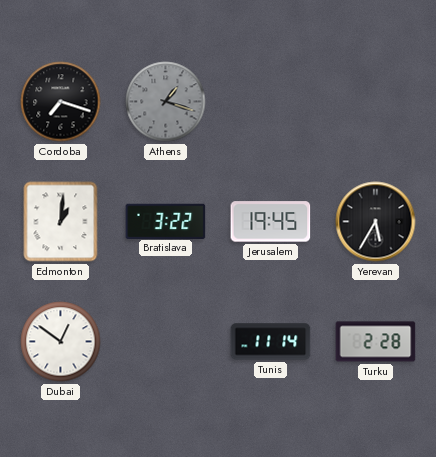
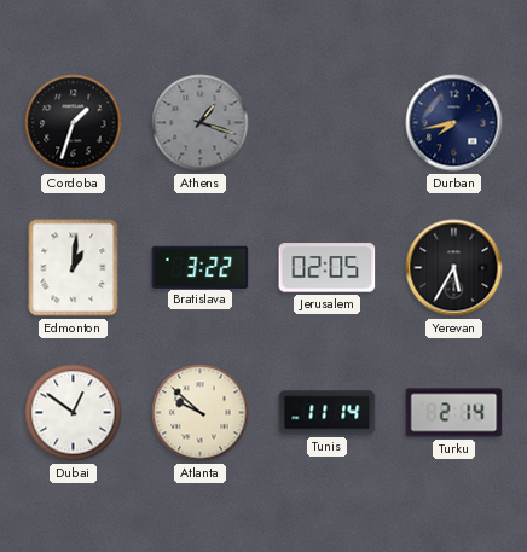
Cordoba: 7:18 -> 1:33 (74, 123)
Durban: none -> 7:43 (454, 123)
Jerusalem: 19:45 -> 02:05 (328, 268)
Atlanta: none -> 9:52 (201, 413)
Turku: 2:28 -> 2:14 (454, 413)
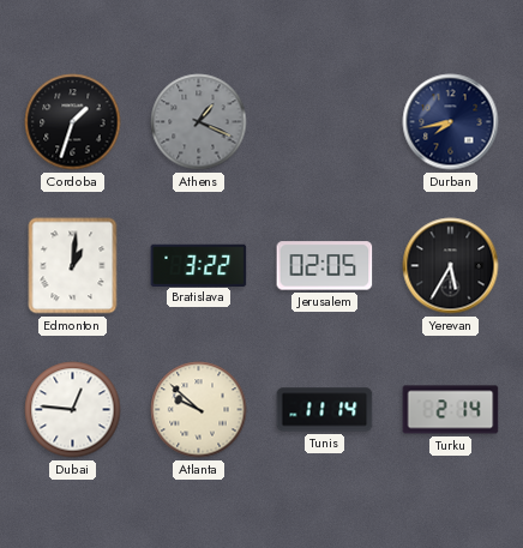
Athens: 1:18 -> 1:19 (199, 122)
Dubai: 12:51 -> 12:46 (73, 410)
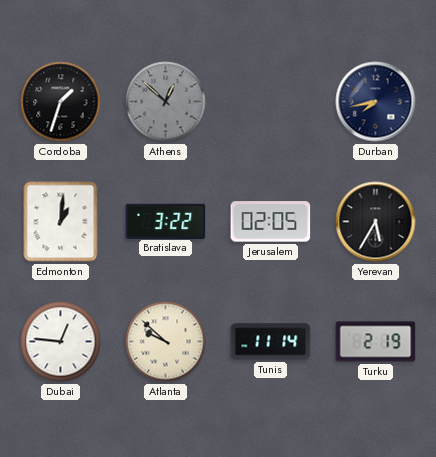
Athens: 1:19 -> 12:52 (166, 102)
Turku: 2:14 -> 2:19 (376, 342)
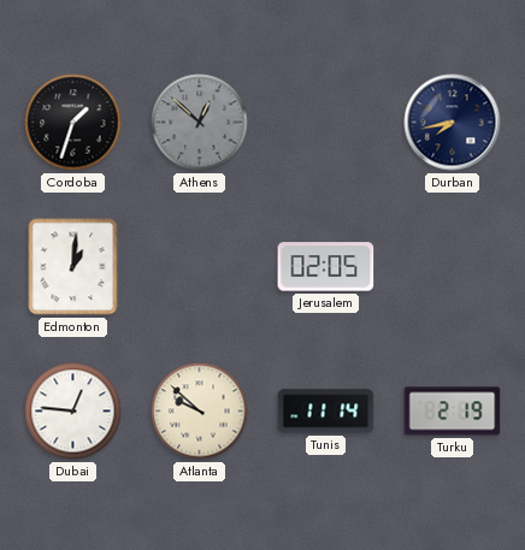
Bratislava: 3:22 -> none (166, 221)
Yerevan: 5:35 -> none (376, 222)
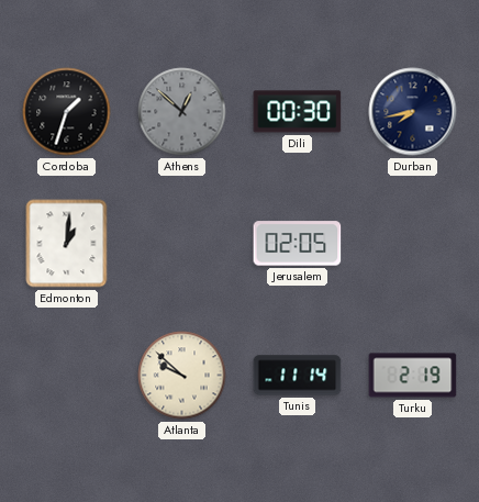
Dili: none -> 00:30 (298, 112)
Dubai: 12:46 -> none (73, 412)
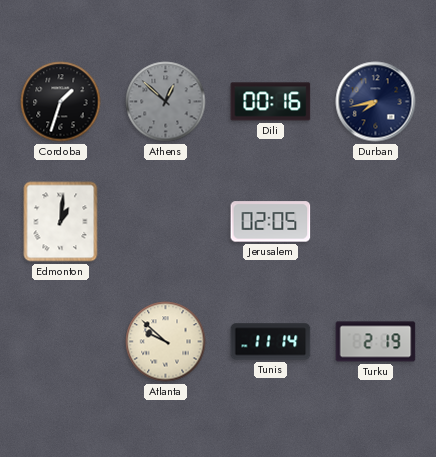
Dili: 00:30 -> 00:16 (271, 102)
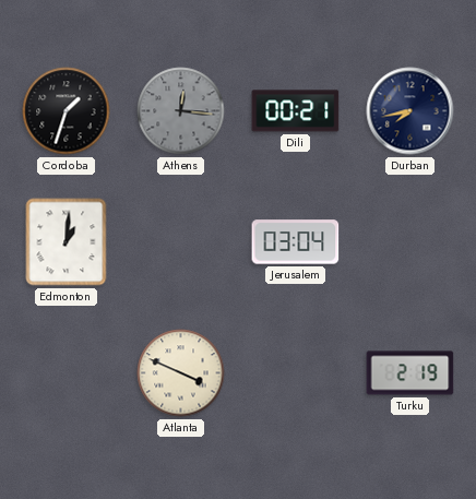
Athens: 12:52 -> 12:16 (181, 111)
Dili: 00:16 -> 00:21 (296, 111)
Jerusalem: 02:05 -> 03:04 (296, 242)
Atlanta: 9:52 -> 3:49 (181, 373)
Tunis: 11:14 -> none (271, 342)
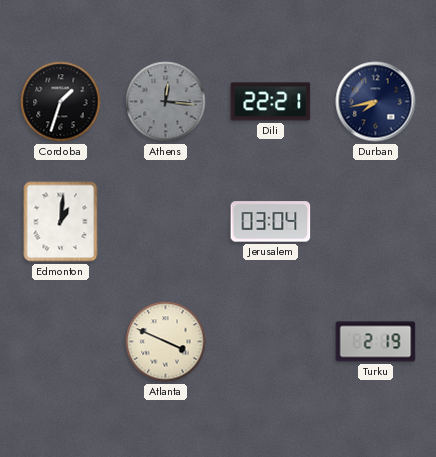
Dili: 00:21 -> 22:21 (271, 102)
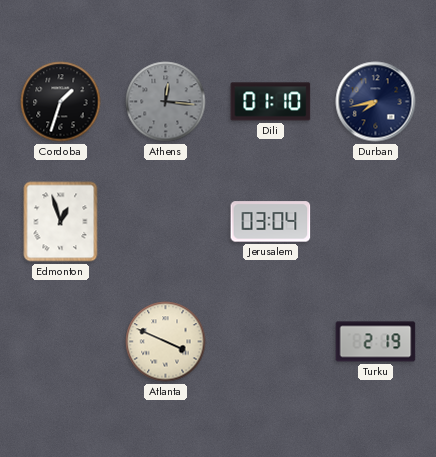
Dili: 22:21 -> 01:10 (271, 102)
Edmonton: 1:01 -> 12:57 (61, 222)
